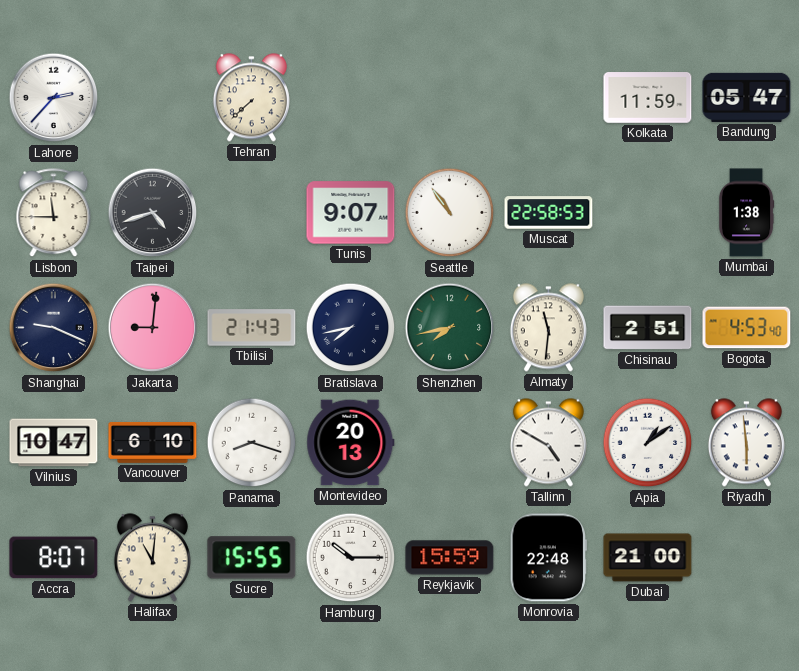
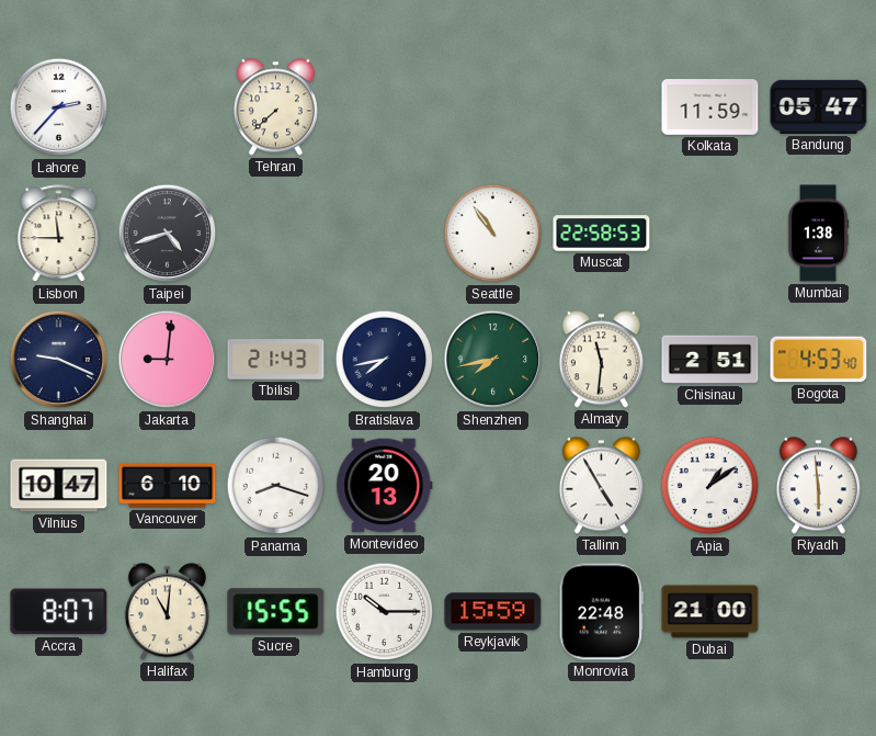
Tunis: 9:07 -> none (351, 213)
Tallinn: 4:50 -> 4:55 (601, 486)
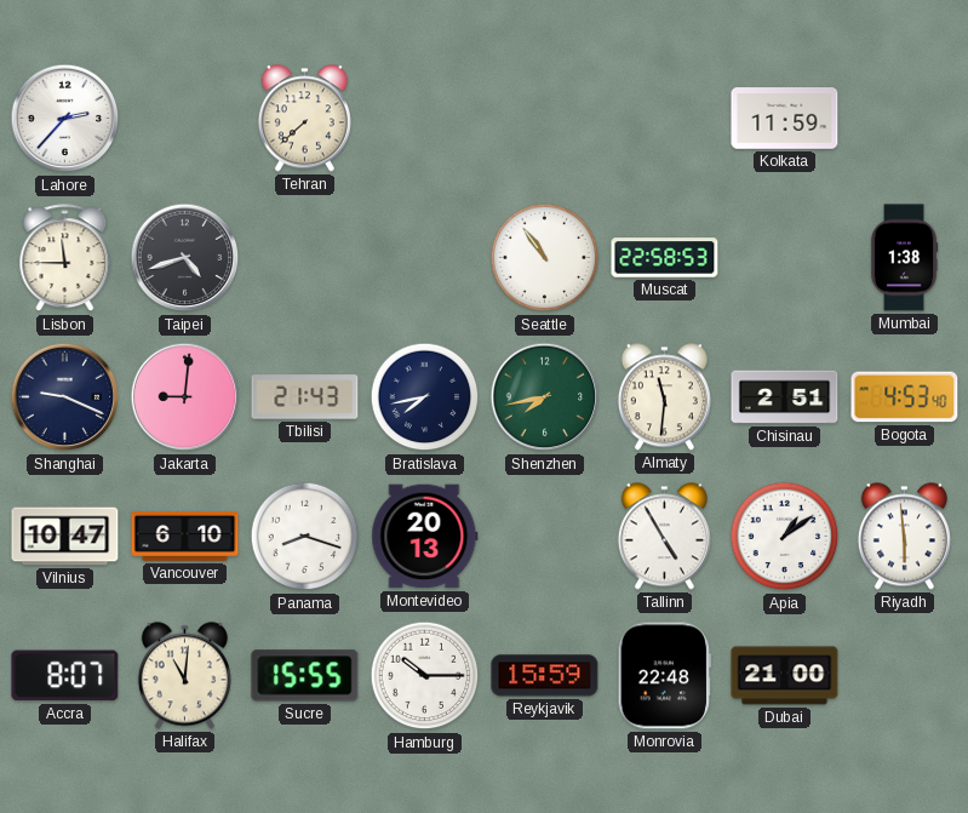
Bandung: 05:47 -> none (819, 106)
